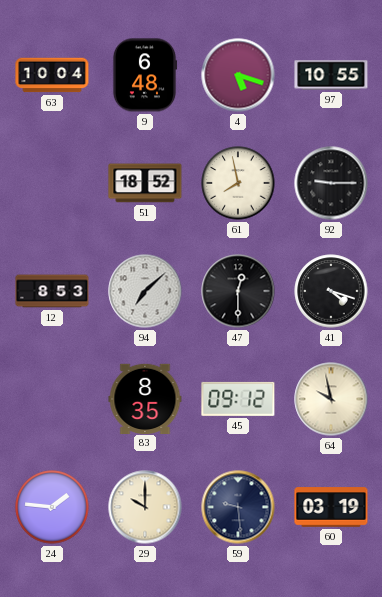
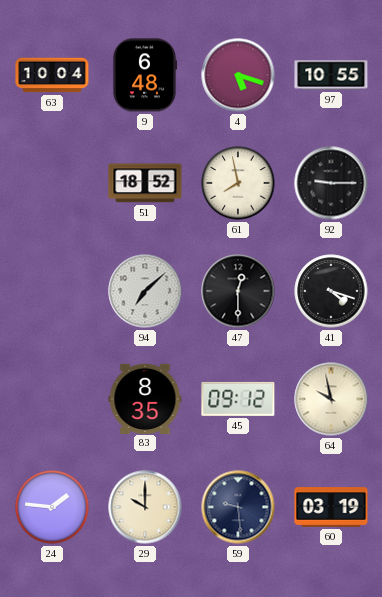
12: 8:53 -> none (52, 291)
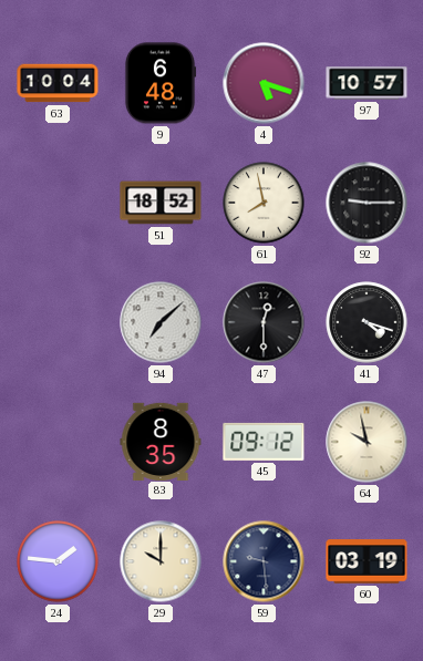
97: 10:55 -> 10:57 (367, 83)
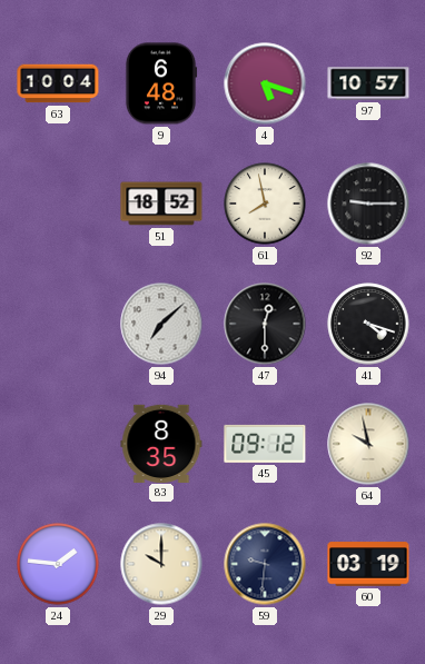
59: 9:29 -> 9:31 (265, 564)
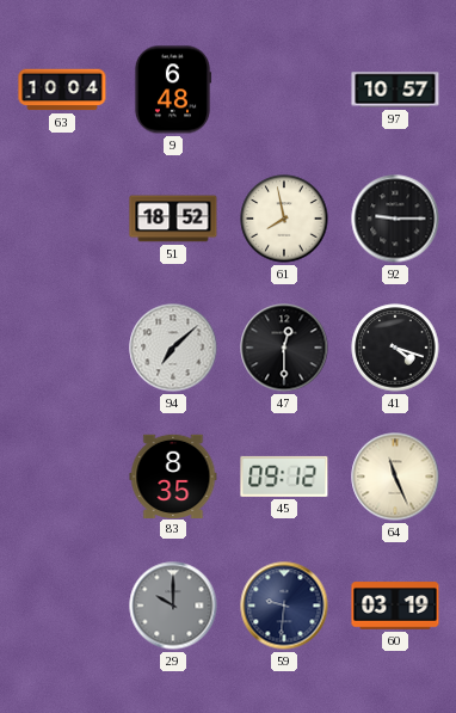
4: 5:18 -> none (265, 83)
64: 9:58 -> 11:26 (395, 477)
24: 1:46 -> none (58, 564)
29 dial: cream -> grey (173, 606)
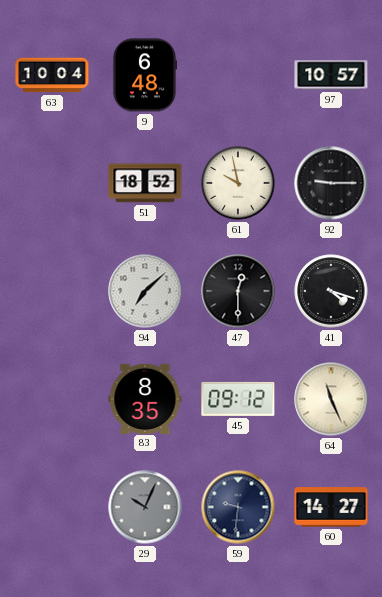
61: 7:58 -> 9:58 (238, 183)
29: 10:00 -> 10:04 (145, 507)
60: 03:19 -> 14:27 (331, 507)
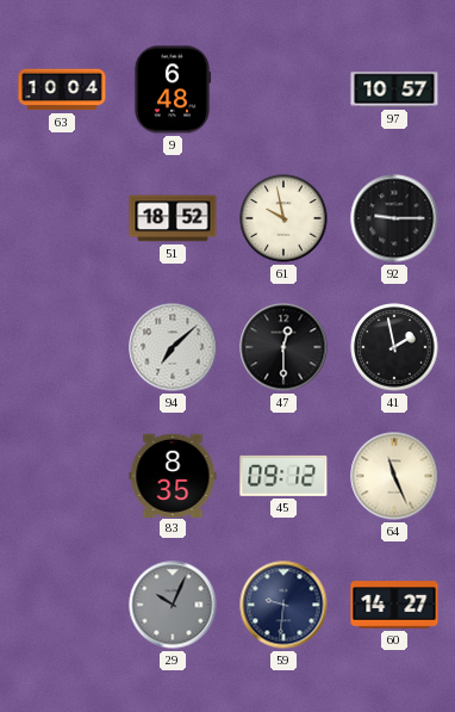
41: 4:18 -> 1:58 (394, 347)
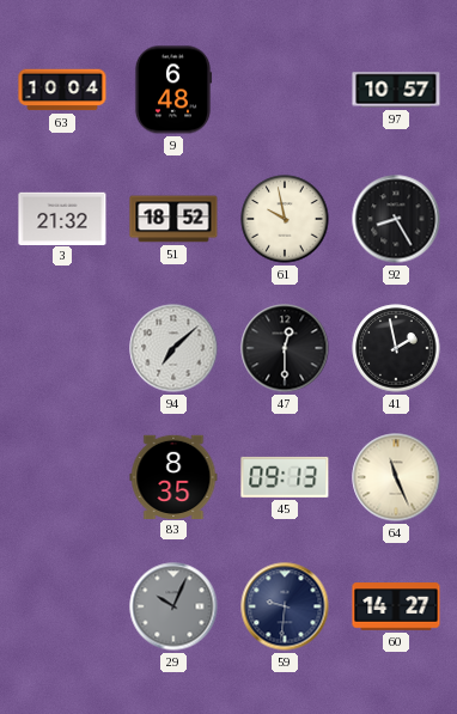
3: none -> 21:32 (62, 218)
92: 9:15 -> 8:25 (396, 219)
45: 09:12 -> 09:13 (285, 477)
